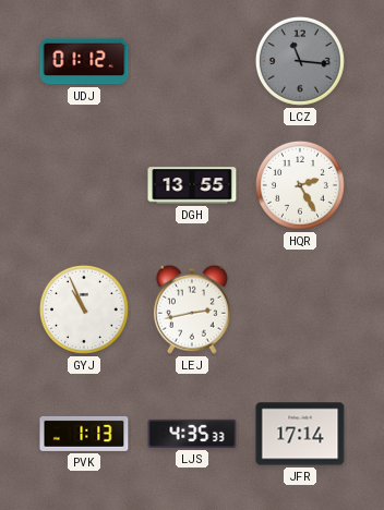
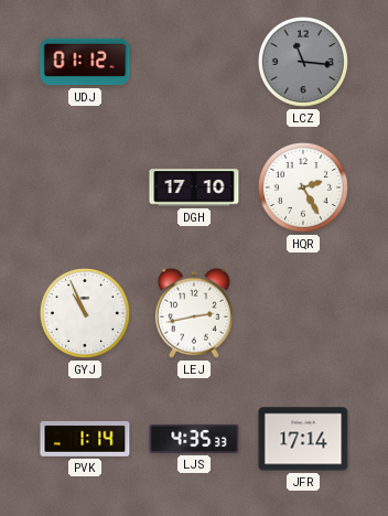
DGH: 13:55 -> 17:10 (194, 187)
PVK: 1:13 -> 1:14 (85, 439)
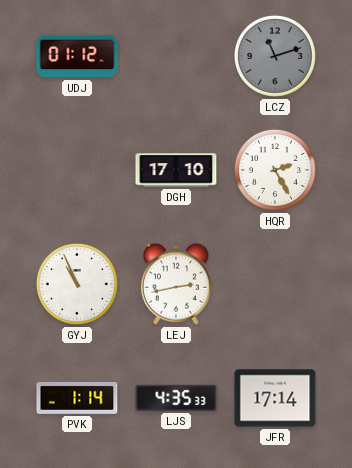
LCZ: 11:16 -> 11:12 (275, 56)
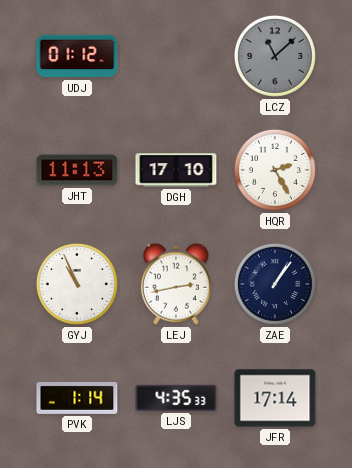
LCZ: 11:12 -> 11:08 (275, 56)
JHT: none -> 11:13 (77, 170)
ZAE: none -> 1:06 (275, 284)
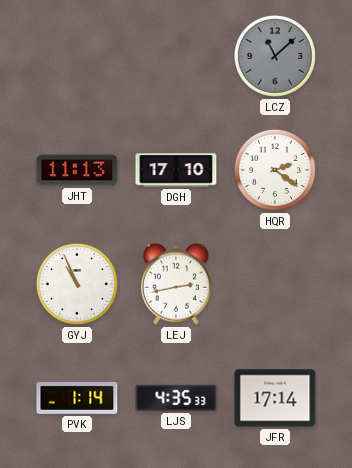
UDJ: 01:12 -> none (77, 56)
HQR: 2:25 -> 2:21 (275, 170)
ZAE: 1:06 -> none (275, 284)
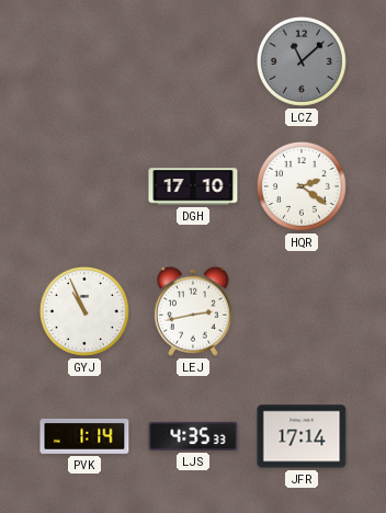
JHT: 11:13 -> none (77, 170)
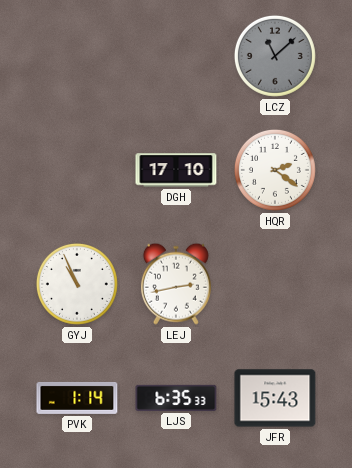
LJS: 4:35 -> 6:35 (176, 398)
JFR: 17:14 -> 15:43 (275, 398)
